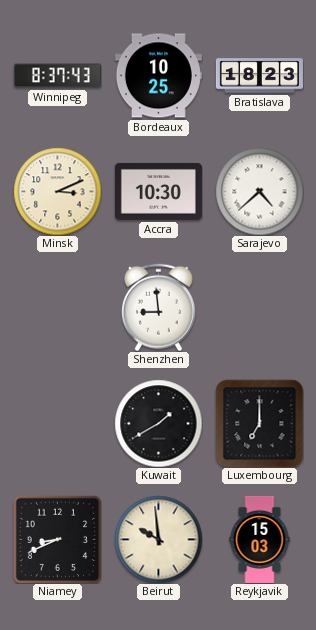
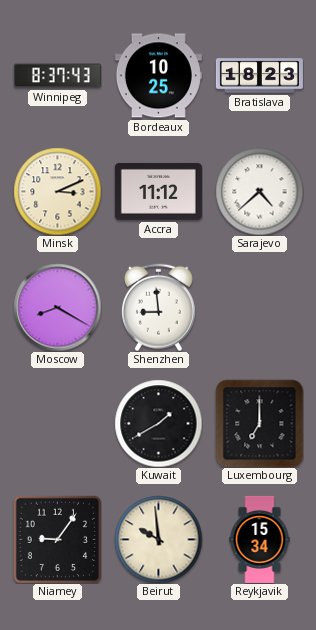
Accra: 10:30 -> 11:12 (158, 191)
Moscow: none -> 8:20 (57, 307)
Niamey: 8:41 -> 9:06 (57, 539)
Reykjavik: 15:03 -> 15:34 (260, 539)
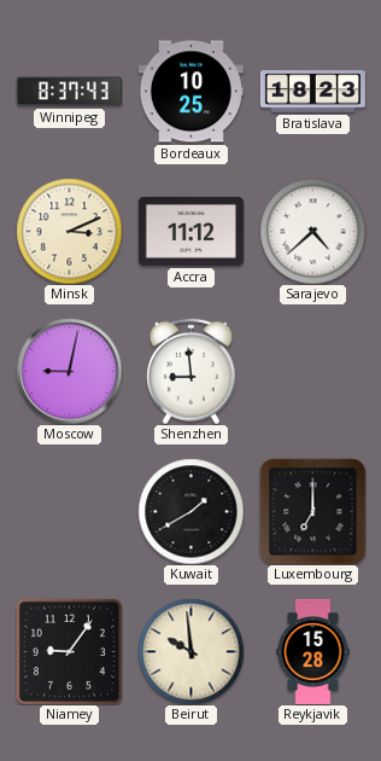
Moscow: 8:20 -> 9:02 (69, 371)
Reykjavik: 15:34 -> 15:28 (313, 651)
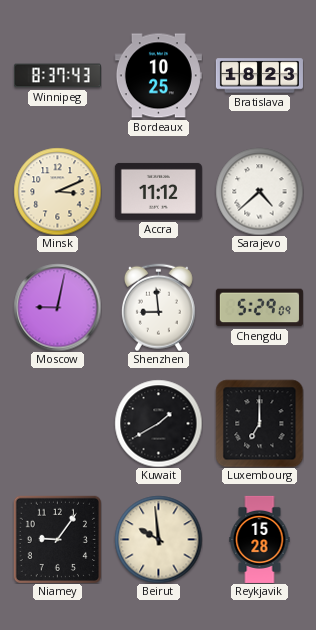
Chengdu: none -> 5:29 (259, 308)
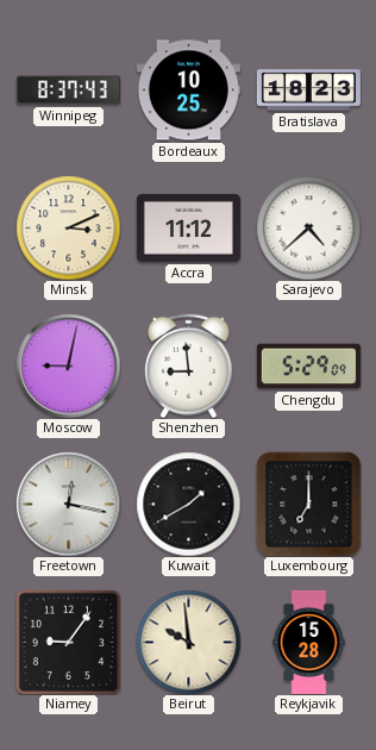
Freetown: none -> 12:17 (68, 504)
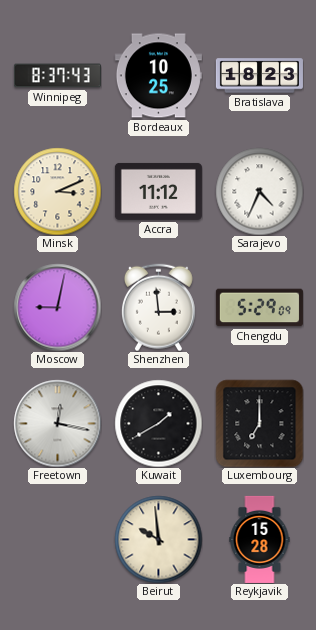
Sarajevo: 4:38 -> 4:34 (259, 191)
Shenzhen: 8:59 -> 2:59 (158, 307)
Niamey: 9:06 -> none (68, 642)
